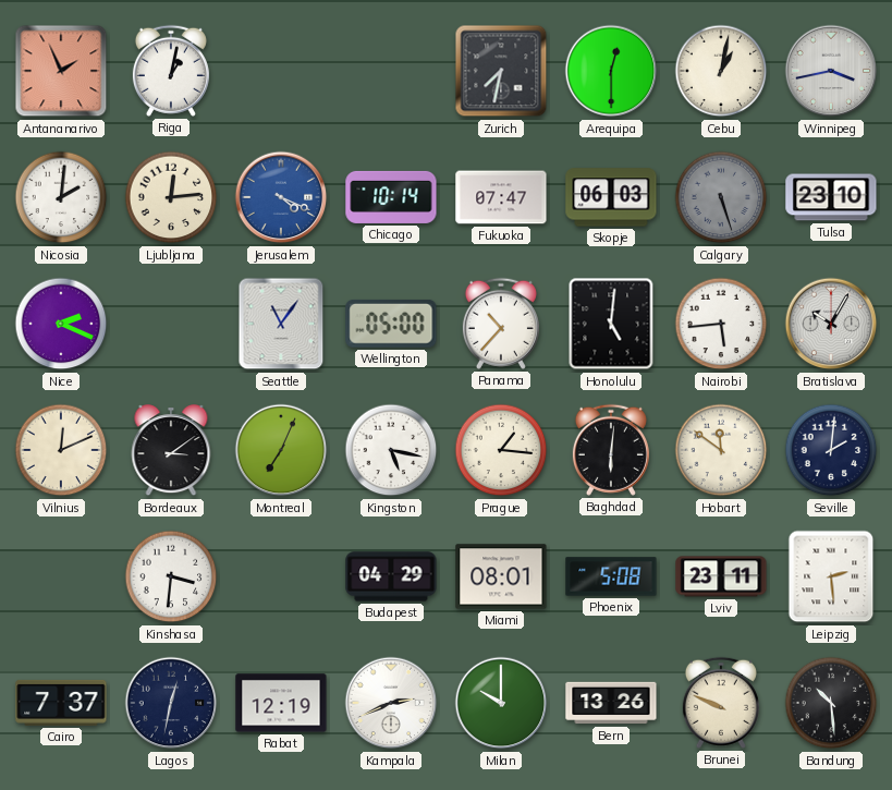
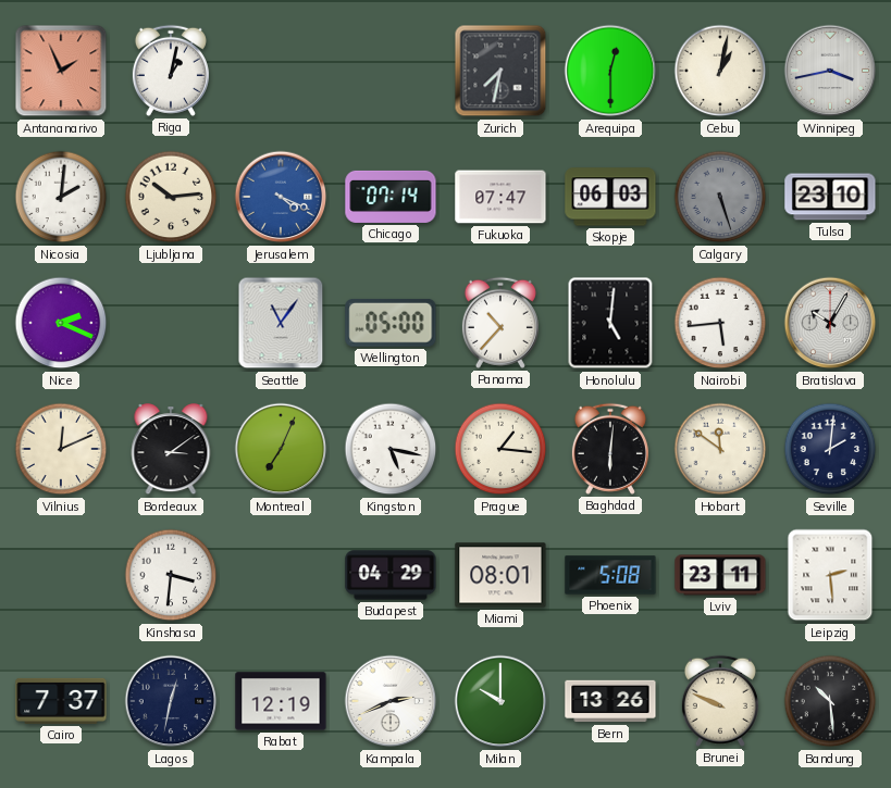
Ljubljana: 12:14 -> 10:14 (171, 197)
Chicago: 10:14 -> 07:14 (391, 197)
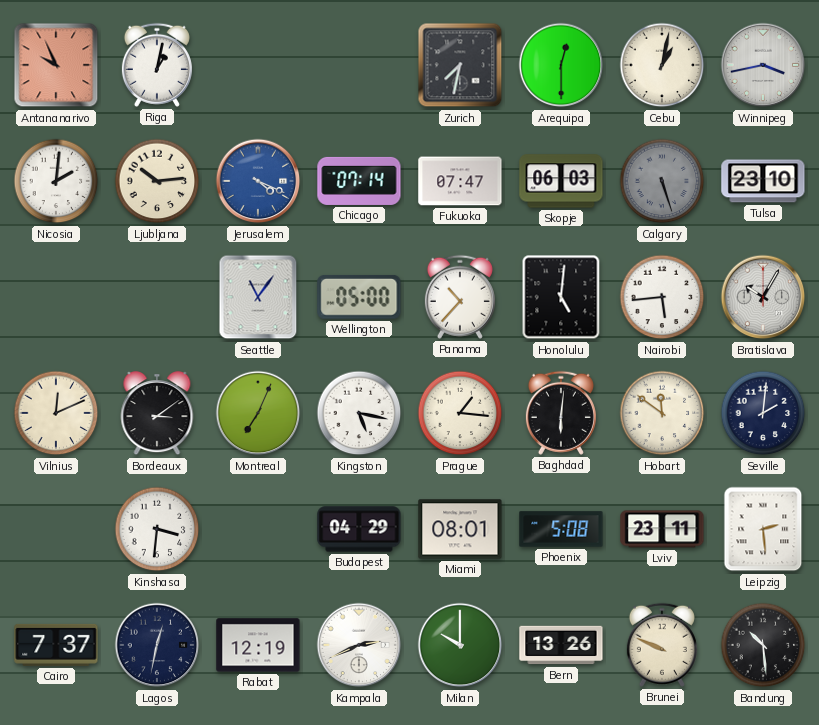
Antananarivo: 1:56 -> 9:56 (56, 65)
Nice: 2:19 -> none (61, 323)
